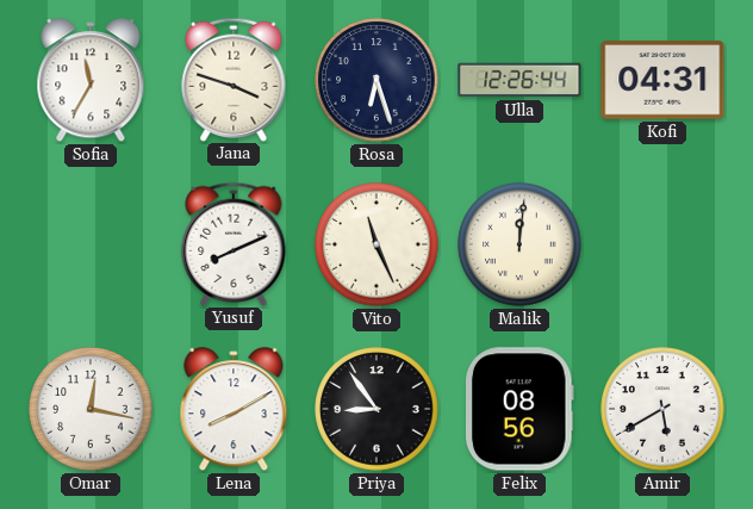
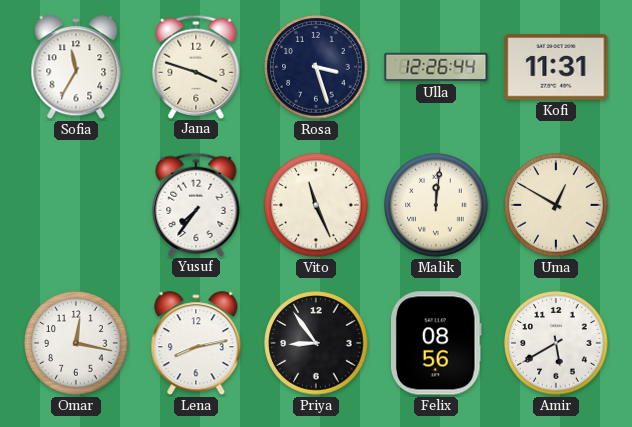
Rosa: 6:27 -> 3:27 (316, 67)
Kofi: 04:31 -> 11:31 (556, 67)
Yusuf: 8:11 -> 7:36 (196, 204)
Uma: none -> 12:50 (556, 205)
Lena: 8:10 -> 8:13 (196, 344)
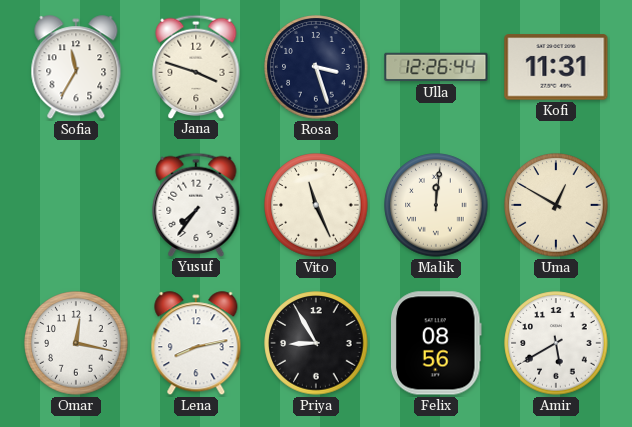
Priya: 8:54 -> 8:55 (316, 343)
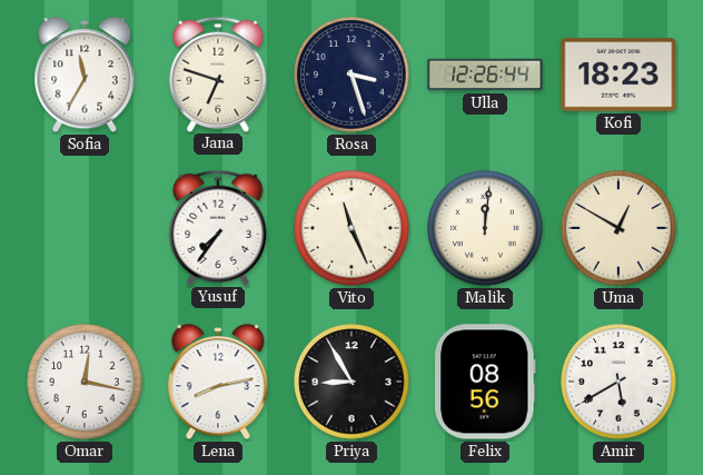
Jana: 3:48 -> 6:48 (218, 73)
Kofi: 11:31 -> 18:23 (618, 75)
